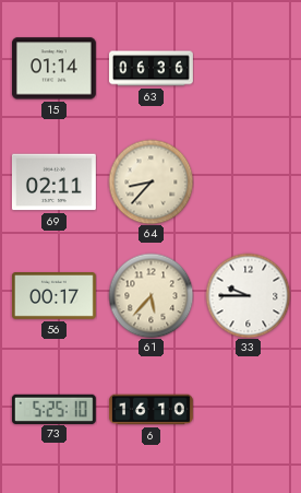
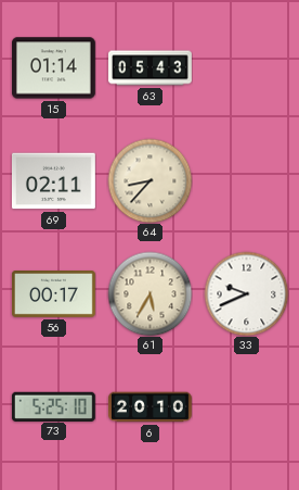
63: 06:36 -> 05:43 (151, 68)
61: 5:37 -> 5:35 (149, 293)
33: 9:45 -> 9:41 (246, 293)
6: 16:10 -> 20:10 (149, 407)
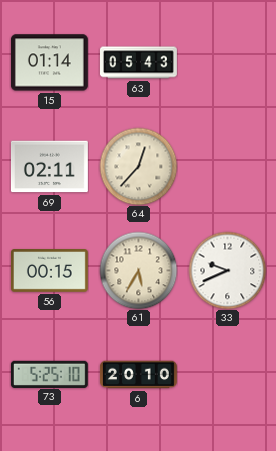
64: 8:37 -> 12:37 (138, 166)
56: 00:17 -> 00:15 (49, 271)
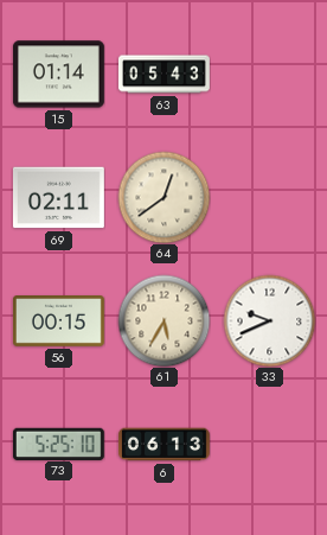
64: 12:37 -> 12:39 (163, 197)
6: 20:10 -> 06:13 (163, 445)
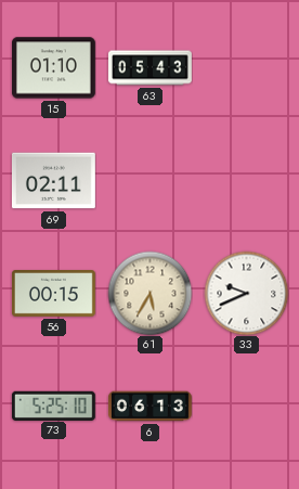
15: 01:14 -> 01:10 (53, 68)
64: 12:39 -> none (163, 197)
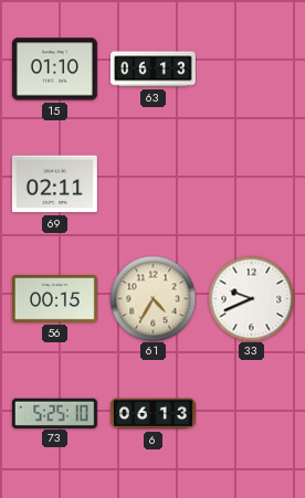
63: 05:43 -> 06:13 (154, 70)
61: 5:35 -> 4:35 (152, 298)
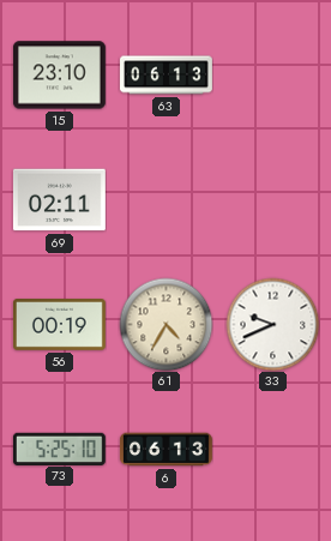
15: 01:10 -> 23:10 (59, 76)
56: 00:15 -> 00:19 (59, 325)
